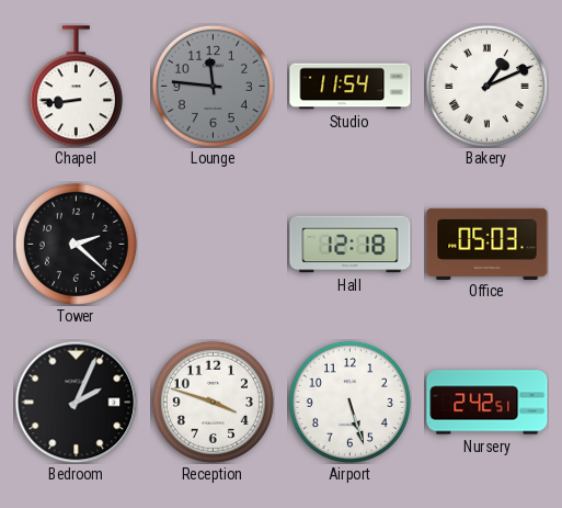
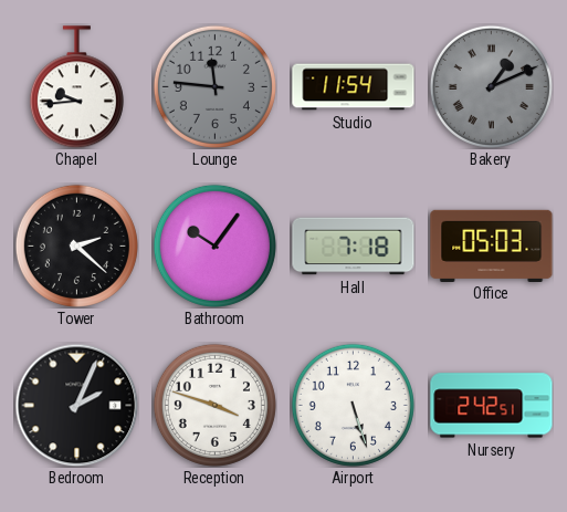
Chapel: 8:44 -> 9:44 (76, 87)
Bakery dial: white -> grey (491, 86)
Bathroom: none -> 10:06 (214, 245)
Hall: 12:18 -> 7:18 (354, 247)
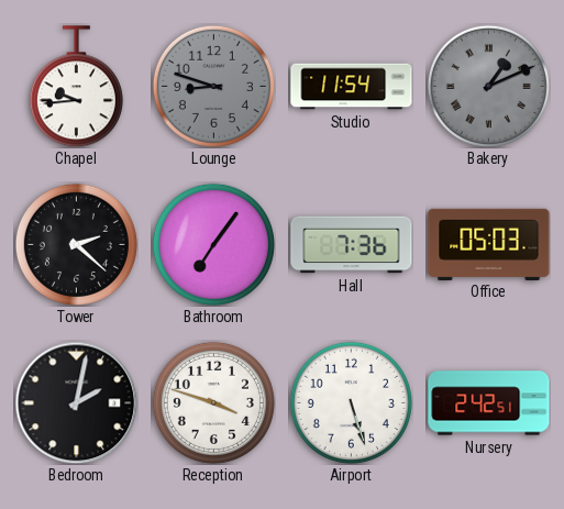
Lounge: 11:46 -> 8:48 (213, 86)
Bathroom: 10:06 -> 7:06 (213, 244)
Hall: 7:18 -> 7:36 (352, 245)
Bedroom: 2:04 -> 2:02 (76, 402)
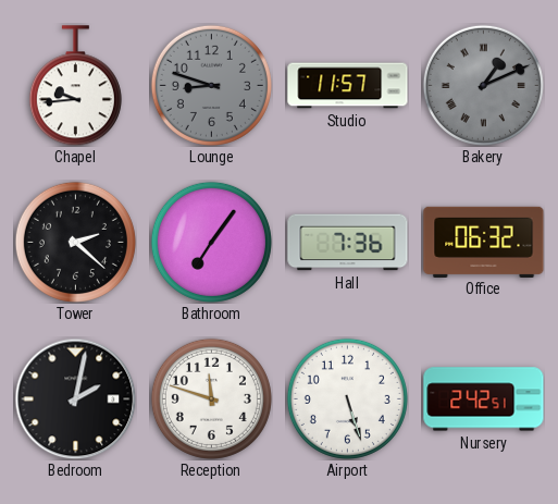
Studio: 11:54 -> 11:57 (348, 86)
Office: 05:03 -> 06:32 (484, 242)
Reception: 3:48 -> 11:48 (211, 398)
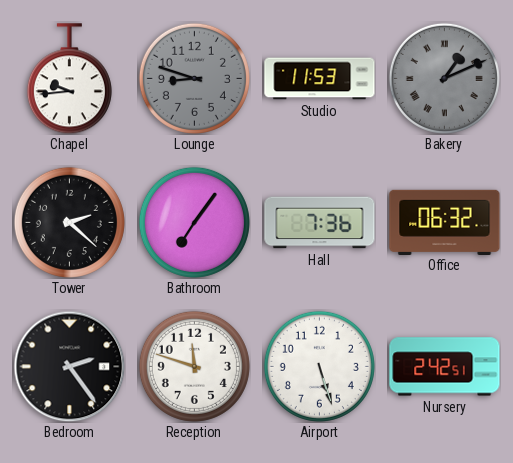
Studio: 11:57 -> 11:53 (320, 79)
Bedroom: 2:02 -> 2:24 (69, 366)
